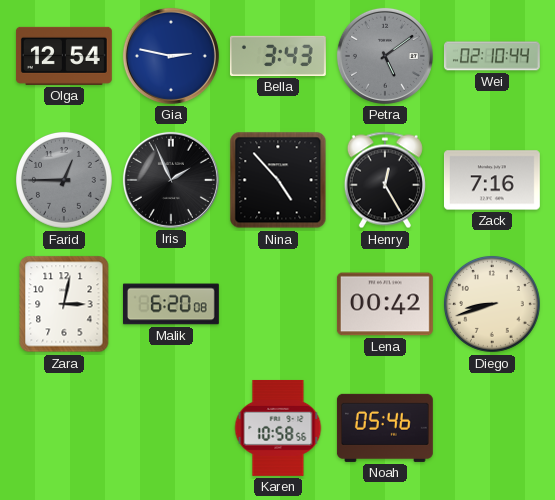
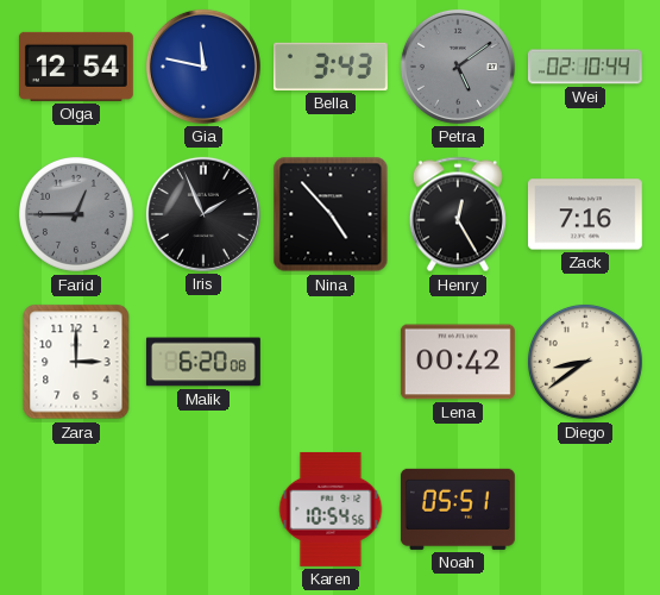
Gia: 2:47 -> 11:47 (203, 67)
Zara: 3:02 -> 3:00 (76, 362)
Diego: 8:42 -> 8:39 (585, 362)
Karen: 10:58 -> 10:54 (331, 509)
Noah: 05:46 -> 05:51 (458, 509)
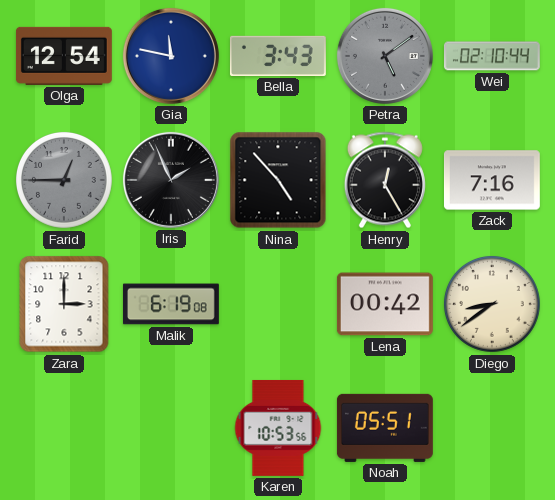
Malik: 6:20 -> 6:19 (171, 304)
Karen: 10:54 -> 10:53 (278, 428)
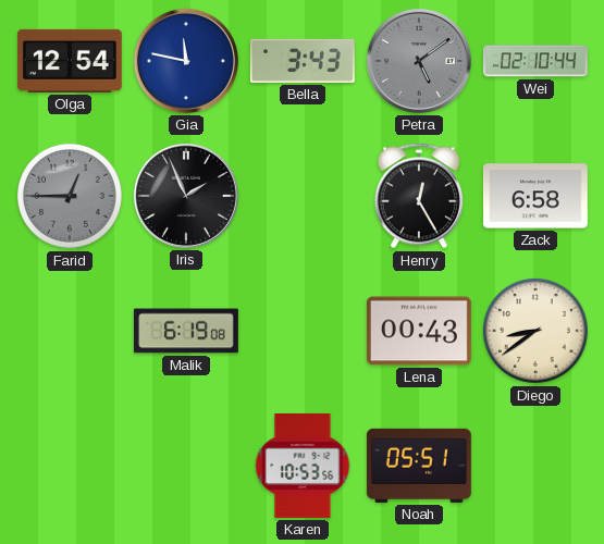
Nina: 4:53 -> none (278, 180)
Zack: 7:16 -> 6:58 (535, 196)
Zara: 3:00 -> none (64, 304)
Lena: 00:42 -> 00:43 (419, 331)
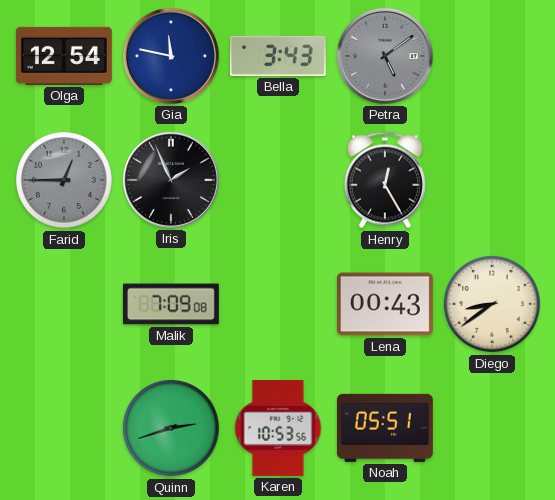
Wei: 02:10 -> none (535, 61)
Zack: 6:58 -> none (535, 196)
Malik: 6:19 -> 7:09 (171, 304)
Quinn: none -> 2:42 (171, 428)
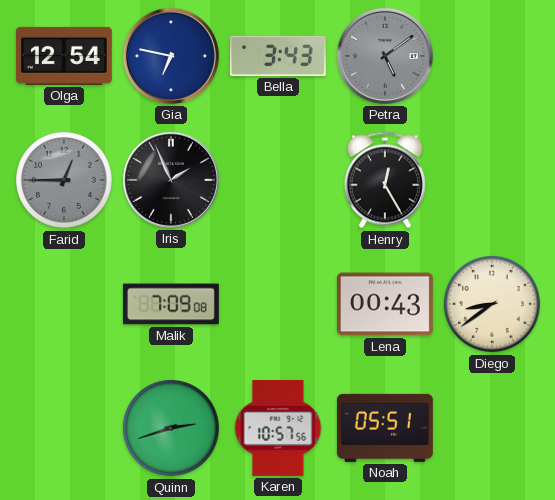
Gia: 11:47 -> 6:47 (171, 56)
Karen: 10:53 -> 10:57 (278, 428)
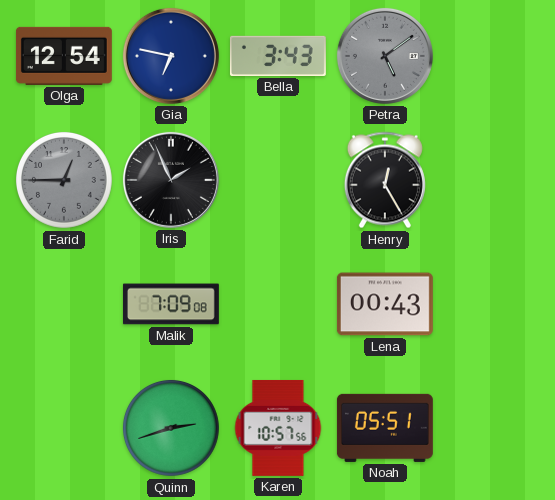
Diego: 8:39 -> none (492, 304)
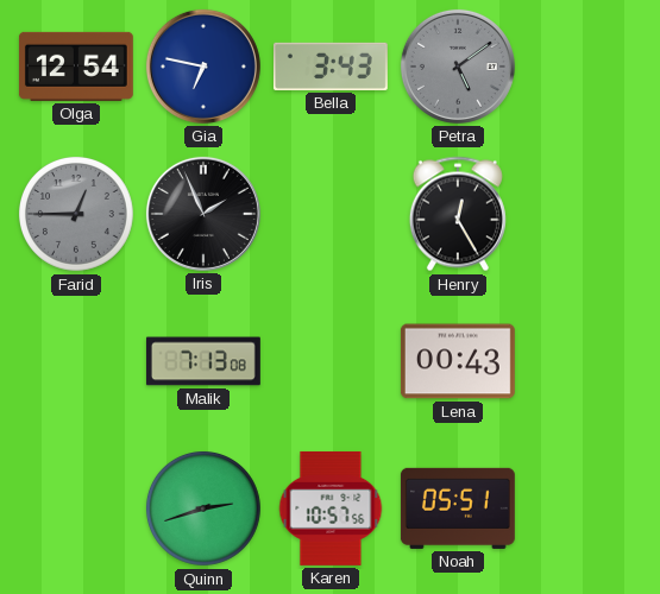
Malik: 7:09 -> 7:13 (203, 361)
